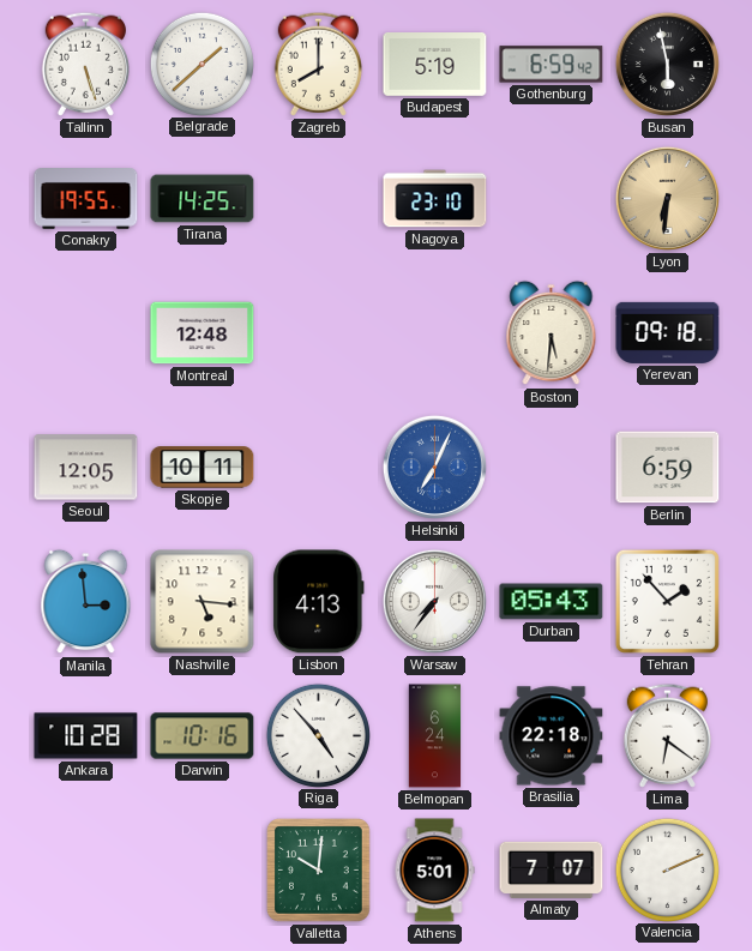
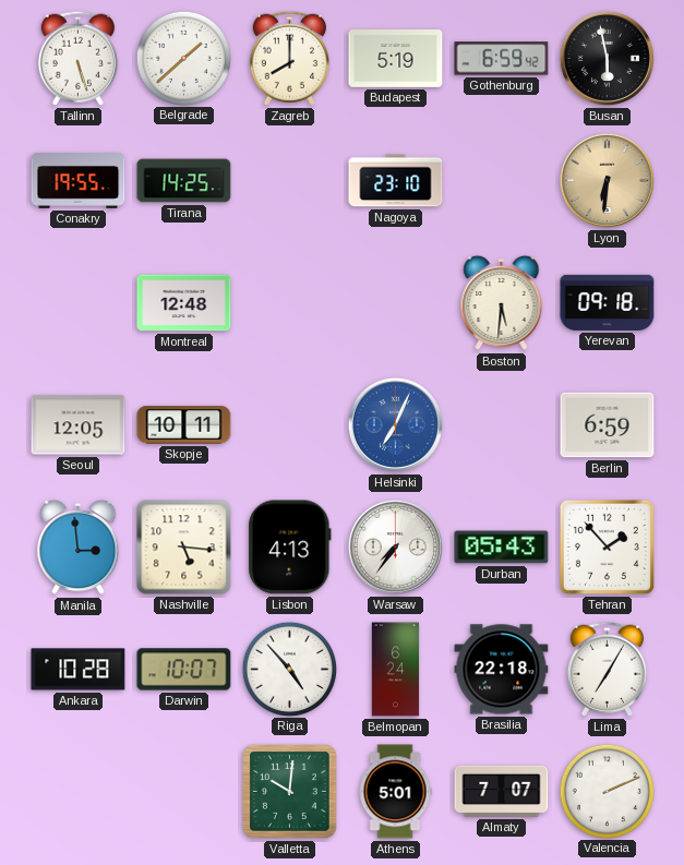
Darwin: 10:16 -> 10:07 (184, 670)
Lima: 6:21 -> 7:05 (607, 669)
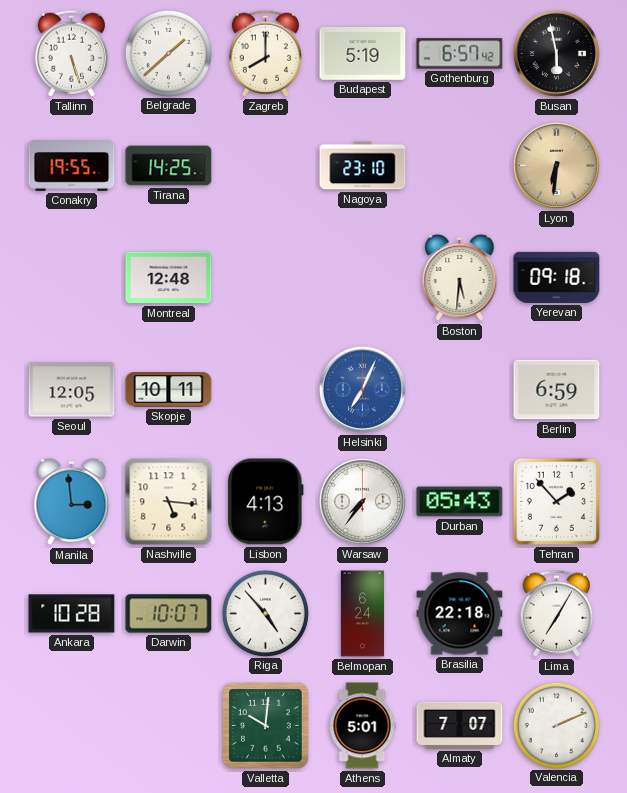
Gothenburg: 6:59 -> 6:57 (460, 54)
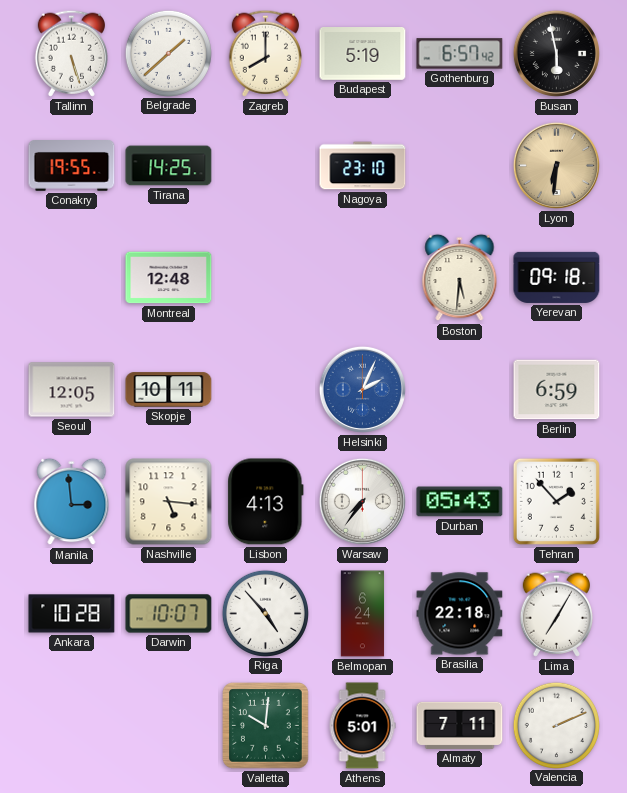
Helsinki: 7:04 -> 2:04 (362, 389)
Almaty: 7:07 -> 7:11 (460, 725)
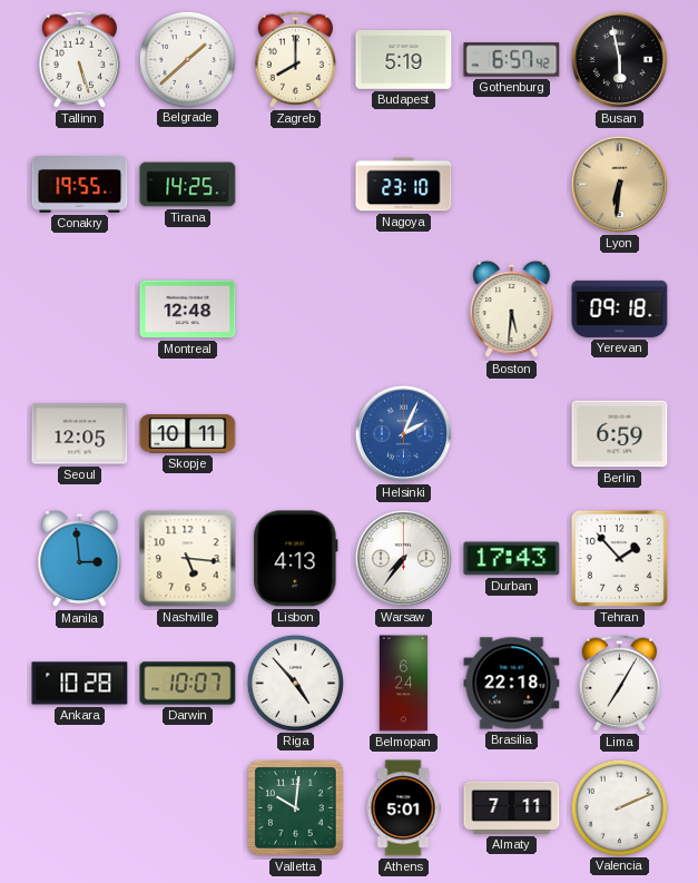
Durban: 05:43 -> 17:43 (512, 559)
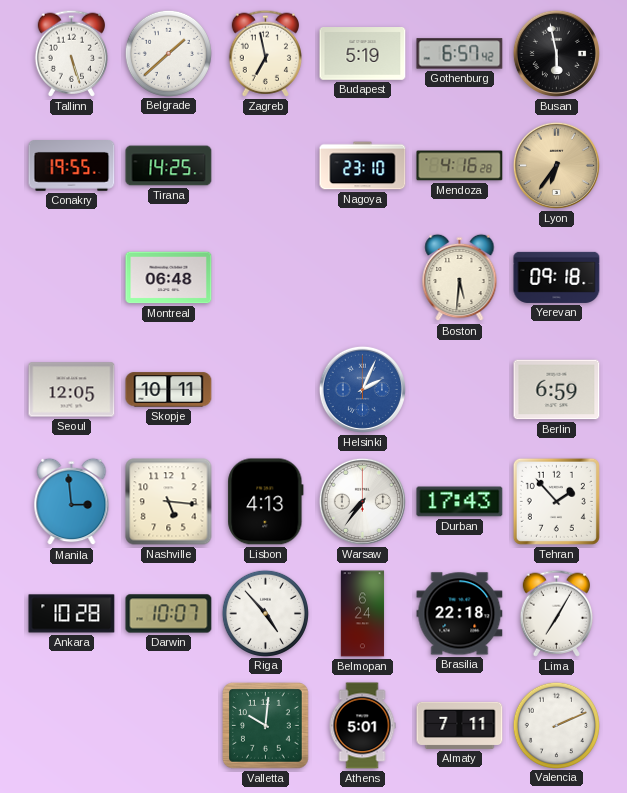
Zagreb: 8:00 -> 6:58 (265, 53)
Mendoza: none -> 4:16 (460, 166)
Lyon: 6:31 -> 6:36 (556, 165)
Montreal: 12:48 -> 06:48 (169, 278)
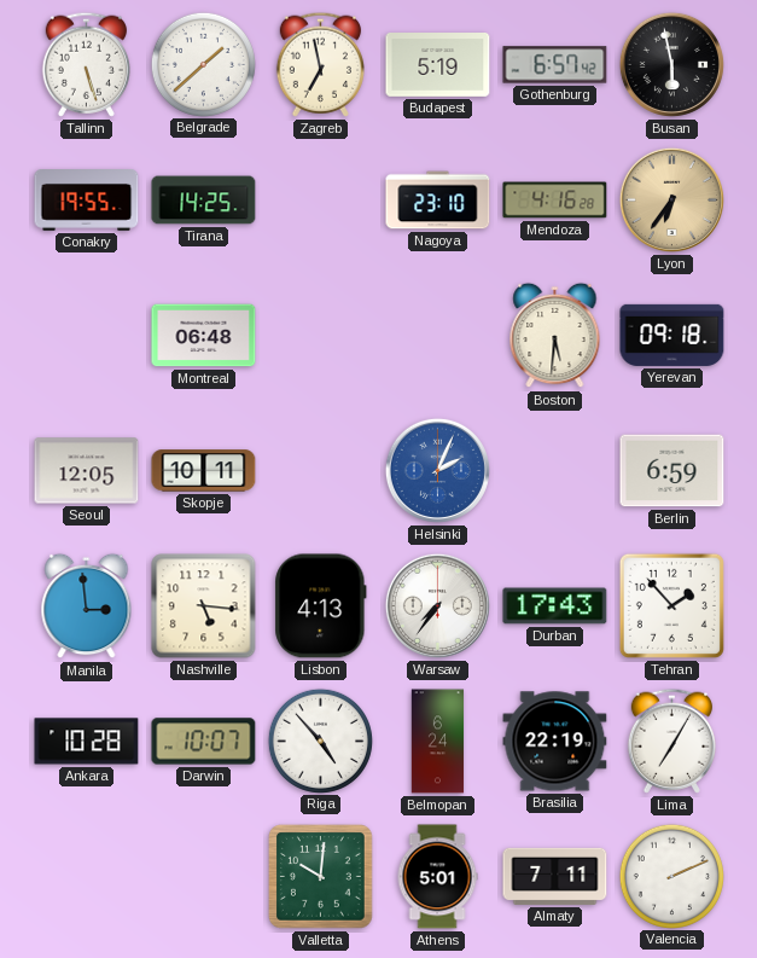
Brasilia: 22:18 -> 22:19 (555, 742)
